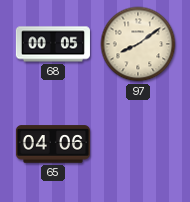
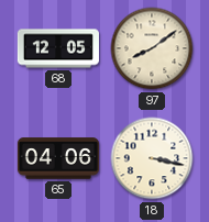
68: 00:05 -> 12:05 (58, 48)
18: none -> 3:17 (152, 158)
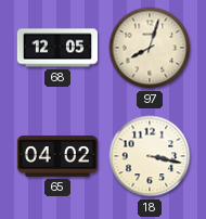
97: 8:09 -> 8:03 (150, 48)
65: 04:06 -> 04:02 (57, 156)
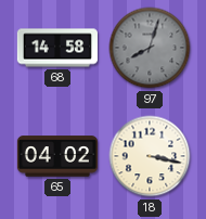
68: 12:05 -> 14:58 (57, 48)
97 dial: cream -> grey (150, 48)
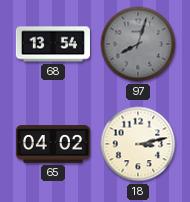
68: 14:58 -> 13:54 (53, 44)
18: 3:17 -> 3:13 (138, 144)
